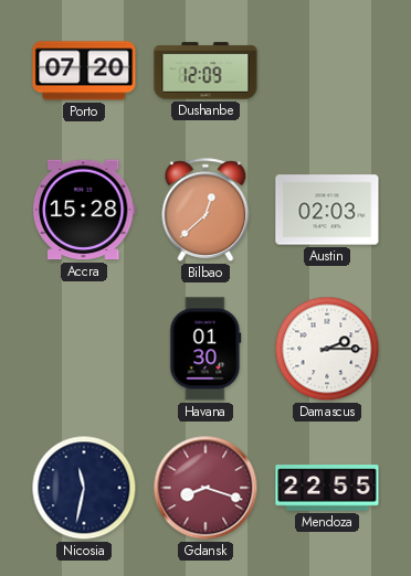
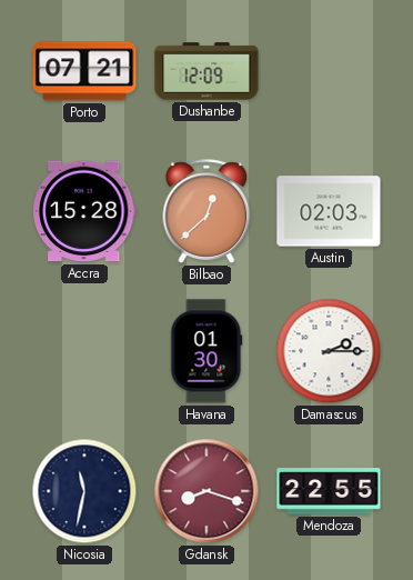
Porto: 07:20 -> 07:21 (84, 71)
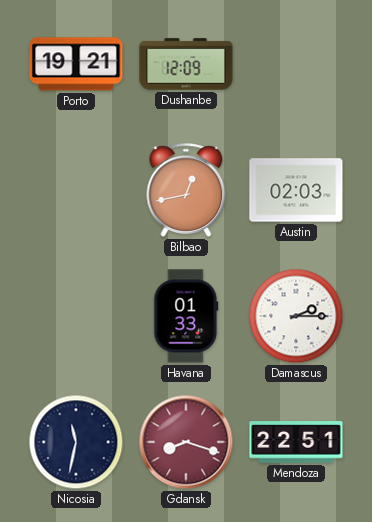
Porto: 07:21 -> 19:21 (76, 64)
Accra: 15:28 -> none (85, 211)
Bilbao: 12:38 -> 12:43 (186, 190)
Havana: 01:30 -> 01:33 (186, 316)
Mendoza: 22:55 -> 22:51 (296, 442)
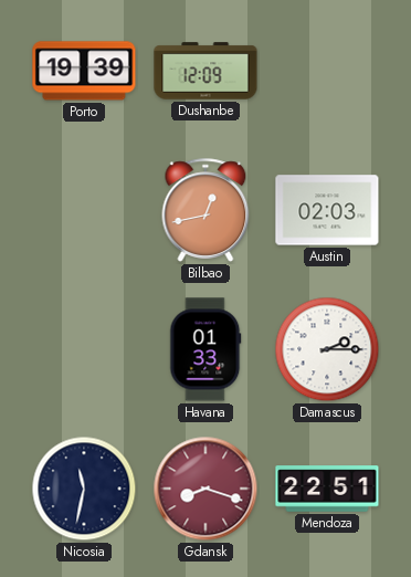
Porto: 19:21 -> 19:39 (84, 71)
